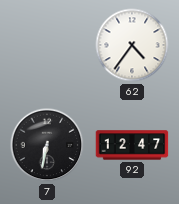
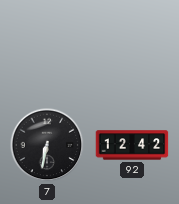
62: 4:36 -> none (132, 45)
92: 12:47 -> 12:42 (132, 145)
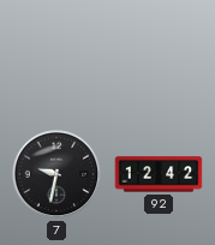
7: 6:32 -> 9:32 (56, 174)
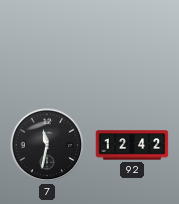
7: 9:32 -> 11:32 (47, 145)
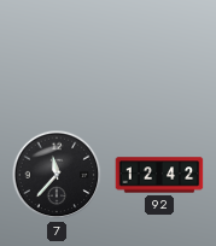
7: 11:32 -> 11:37 (57, 175)
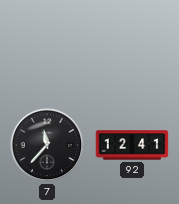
92: 12:42 -> 12:41 (132, 145)
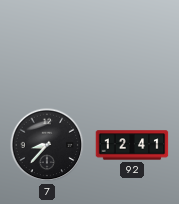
7: 11:37 -> 8:37 (47, 145)
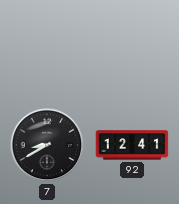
7: 8:37 -> 8:40 (47, 145)
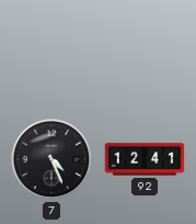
7: 8:40 -> 4:26 (51, 159)
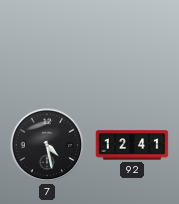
7: 4:26 -> 4:28 (47, 145)
